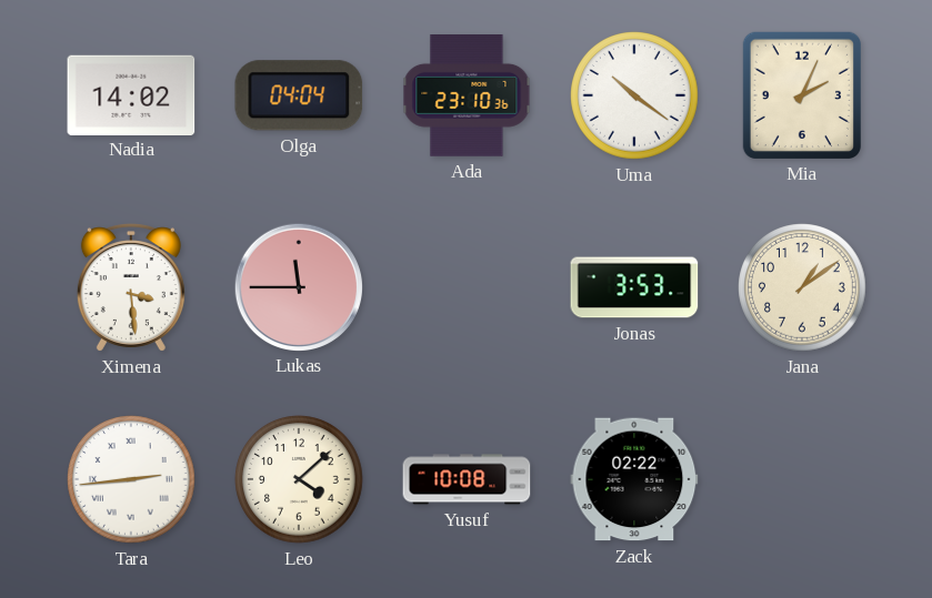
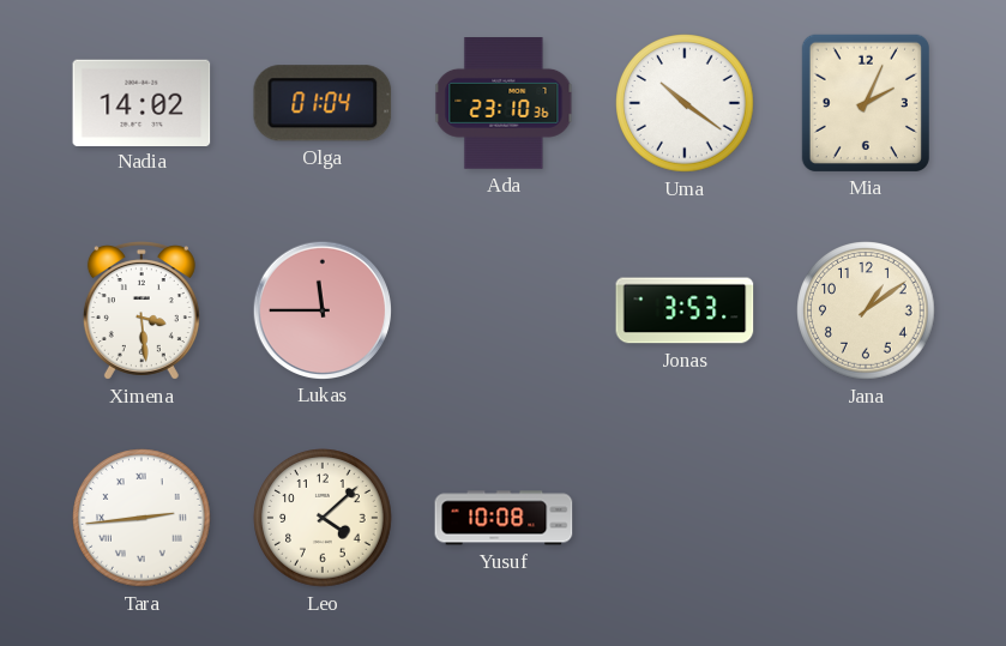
Olga: 04:04 -> 01:04 (323, 103)
Zack: 02:22 -> none (634, 479)
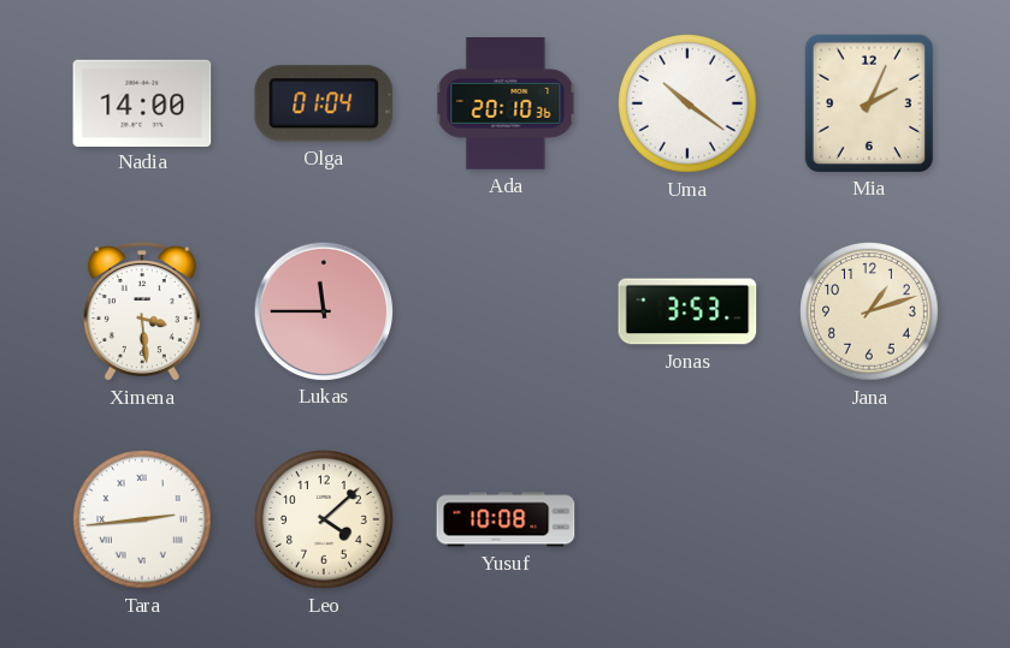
Nadia: 14:02 -> 14:00 (142, 102)
Ada: 23:10 -> 20:10 (506, 105)
Jana: 1:09 -> 1:12 (869, 311)
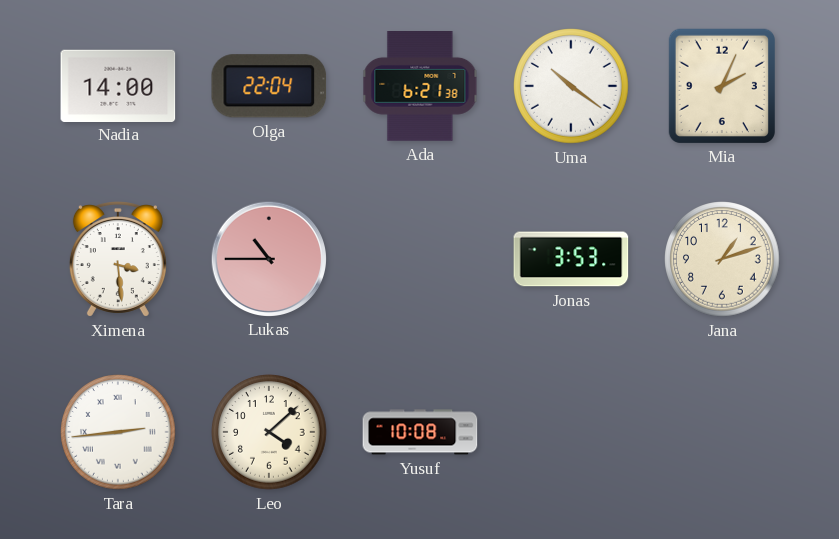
Olga: 01:04 -> 22:04 (269, 86)
Ada: 20:10 -> 6:21 (420, 87)
Lukas: 11:45 -> 10:45 (268, 258)
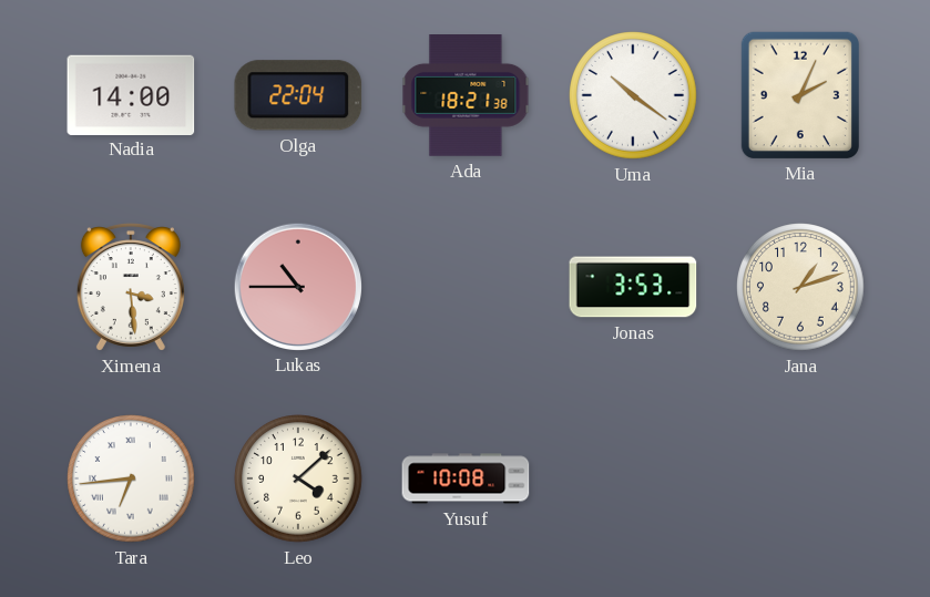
Ada: 6:21 -> 18:21 (466, 96)
Tara: 2:44 -> 6:44 (131, 478)
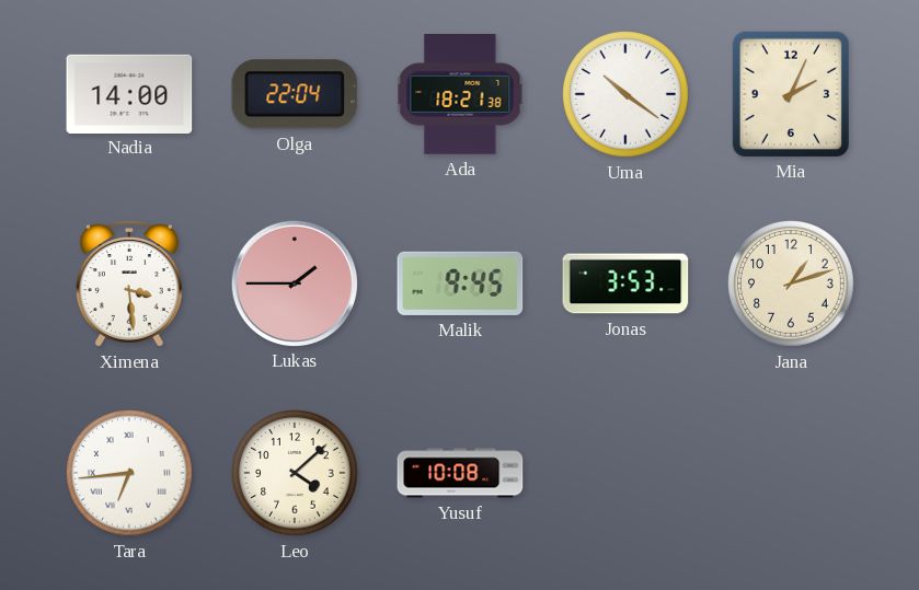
Lukas: 10:45 -> 1:45 (294, 282)
Malik: none -> 9:45 (460, 284)
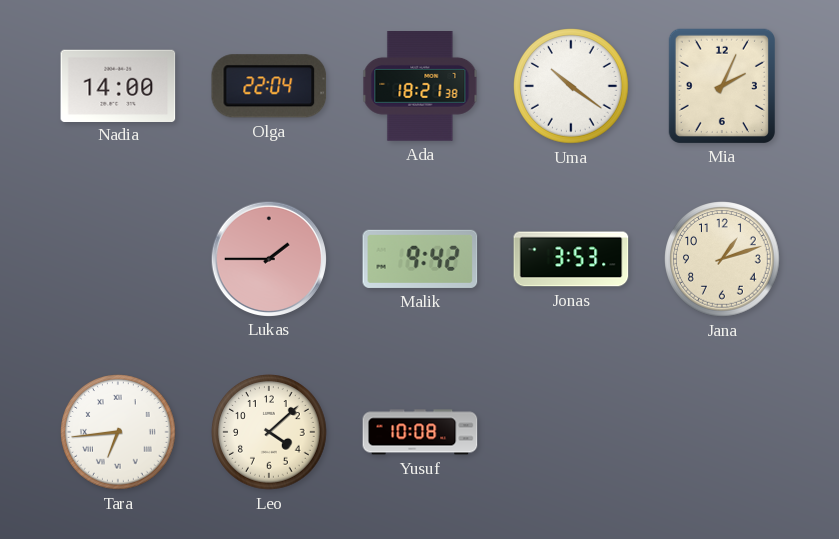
Ximena: 3:29 -> none (129, 284)
Malik: 9:45 -> 9:42 (420, 259)
